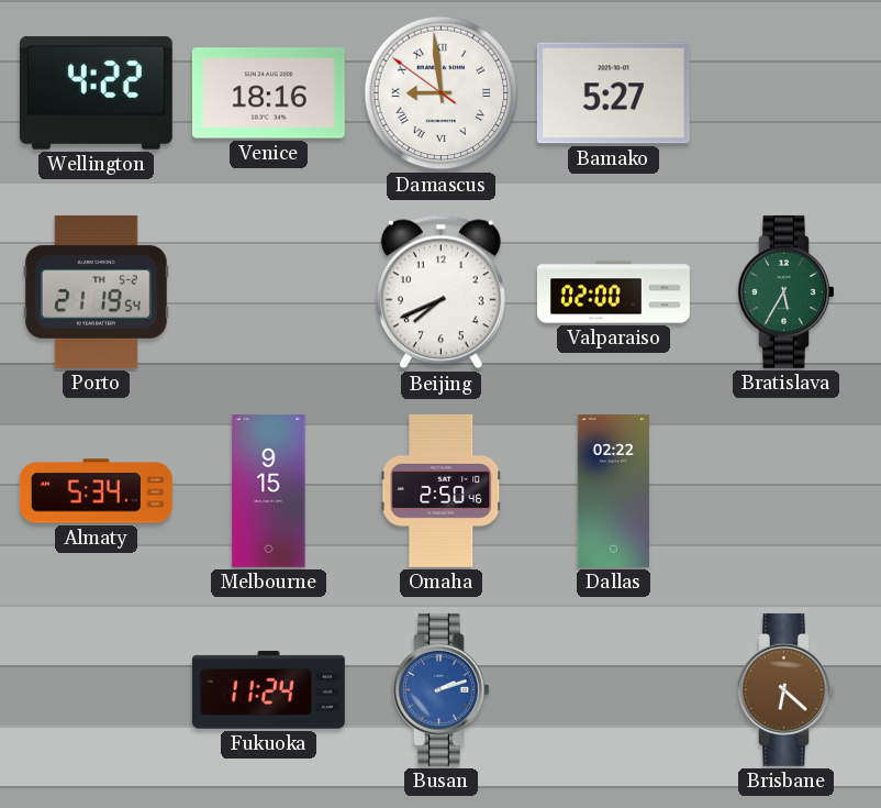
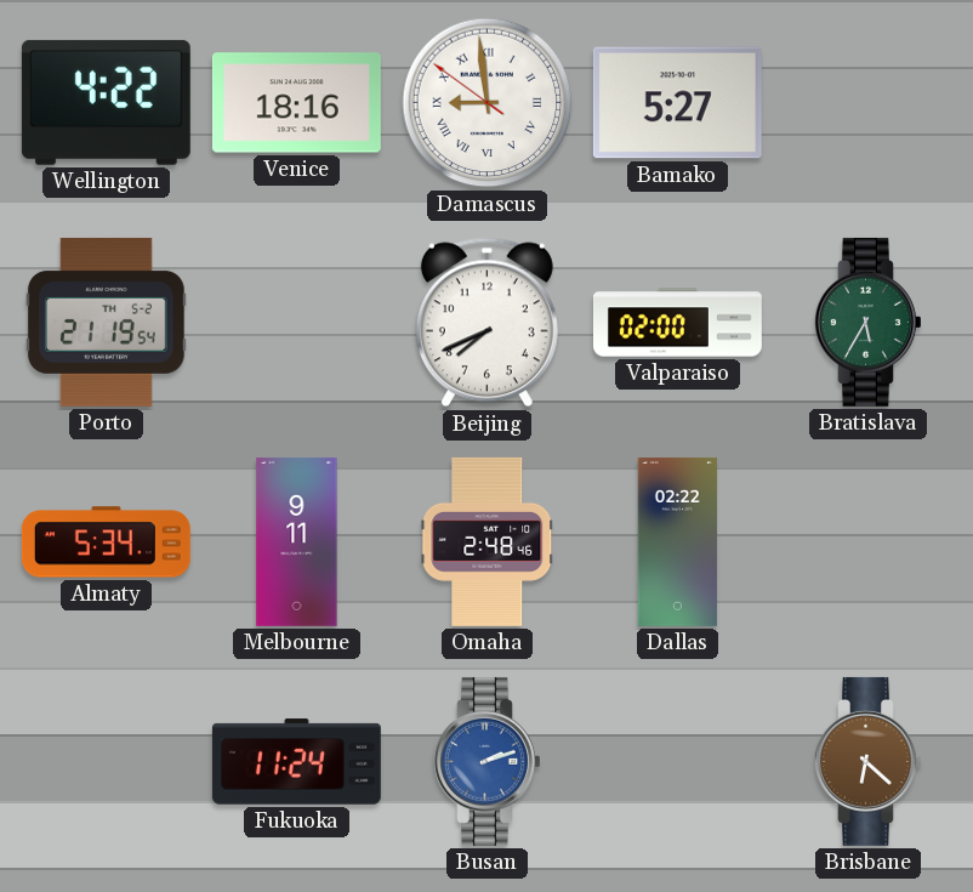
Melbourne: 9:15 -> 9:11 (297, 541)
Omaha: 2:50 -> 2:48 (488, 541)
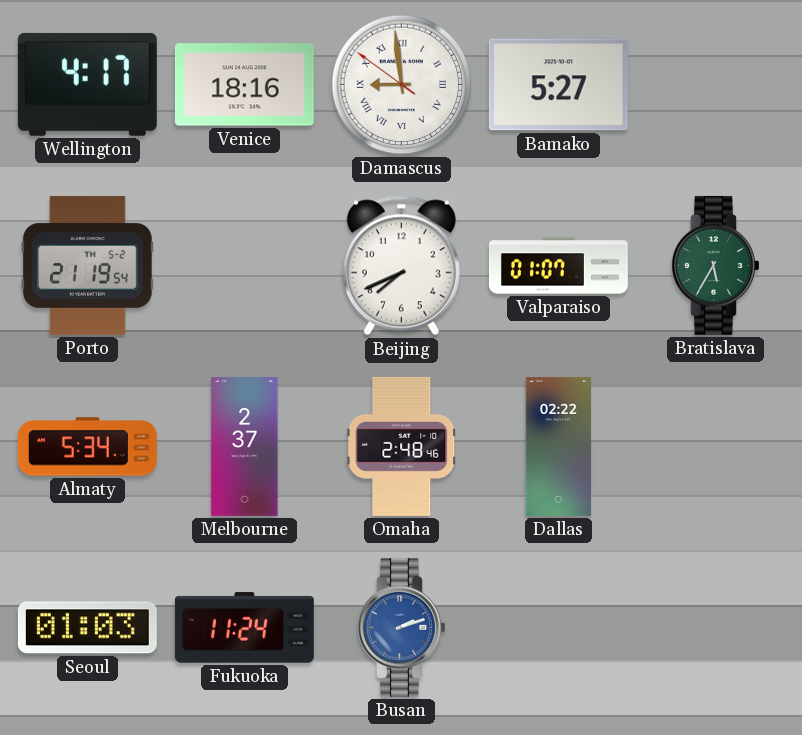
Wellington: 4:22 -> 4:17 (87, 84)
Valparaiso: 02:00 -> 01:07 (558, 266)
Melbourne: 9:11 -> 2:37 (245, 446)
Seoul: none -> 01:03 (87, 628)
Brisbane: 6:22 -> none (869, 761)
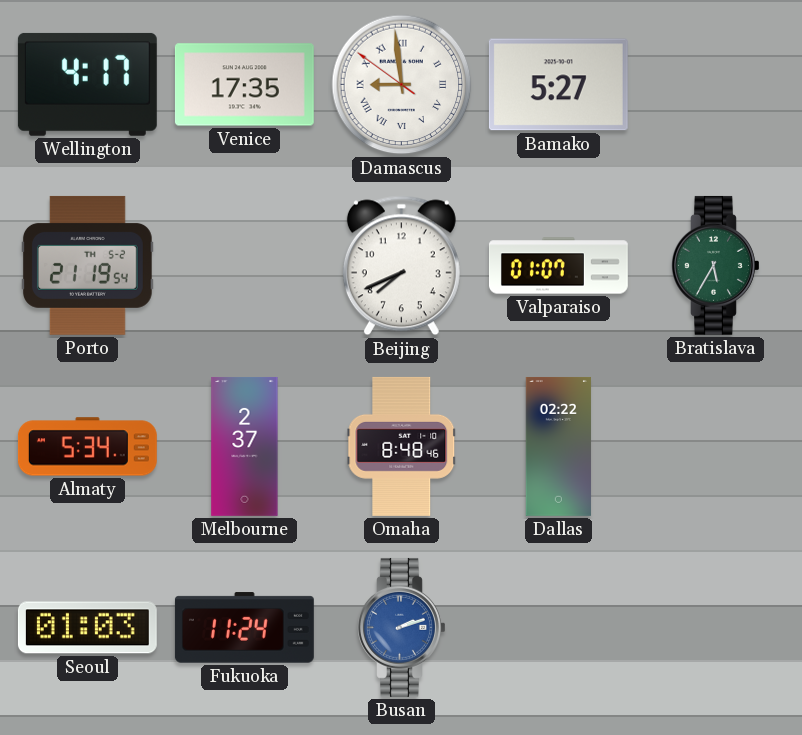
Venice: 18:16 -> 17:35 (244, 85)
Omaha: 2:48 -> 8:48 (402, 446)
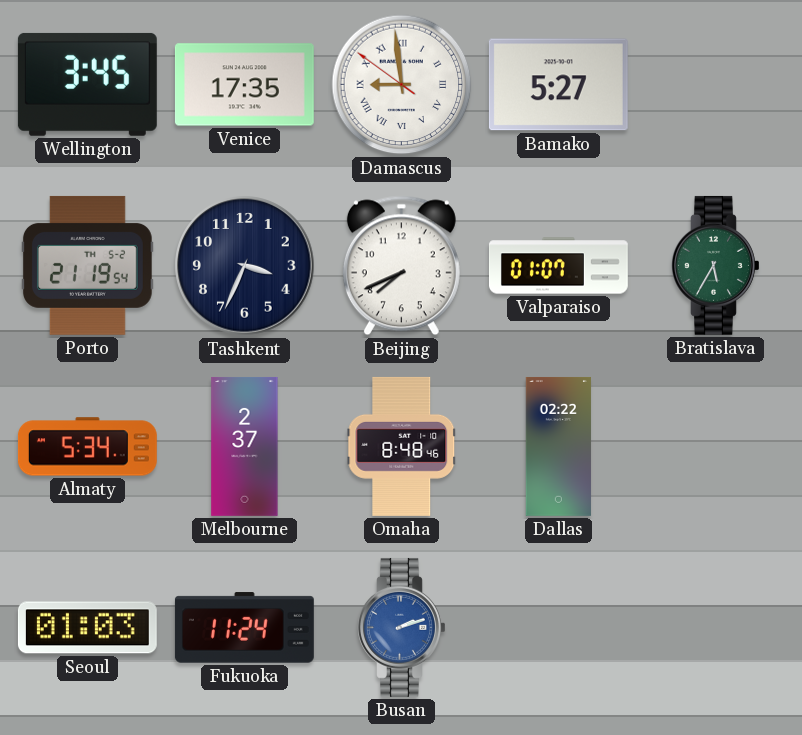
Wellington: 4:17 -> 3:45 (87, 84)
Tashkent: none -> 3:34 (245, 266)
